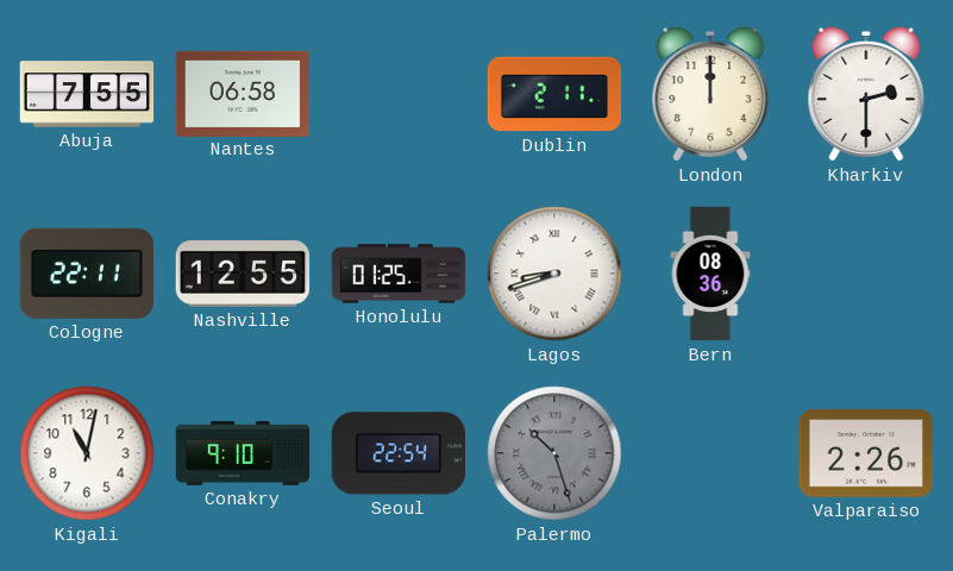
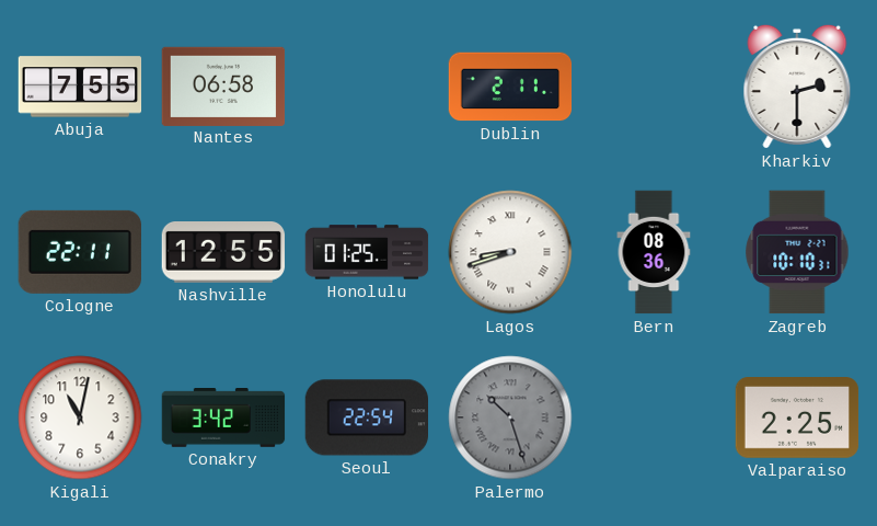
London: 12:00 -> none (710, 94)
Zagreb: none -> 10:10 (797, 252)
Conakry: 9:10 -> 3:42 (223, 419)
Valparaiso: 2:26 -> 2:25 (797, 419)
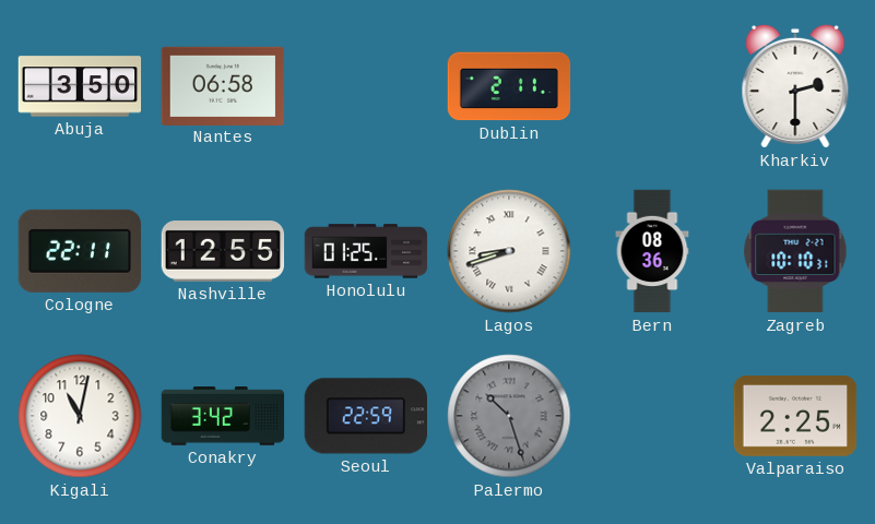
Abuja: 7:55 -> 3:50 (80, 86)
Seoul: 22:54 -> 22:59 (365, 416)
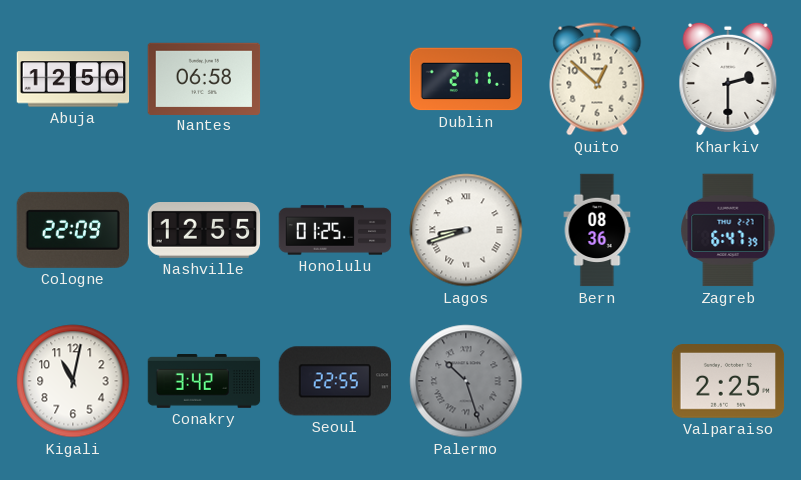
Abuja: 3:50 -> 12:50 (73, 79)
Quito: none -> 12:52 (597, 79)
Cologne: 22:11 -> 22:09 (72, 230)
Zagreb: 10:10 -> 6:47 (728, 230)
Seoul: 22:59 -> 22:55 (334, 381)
